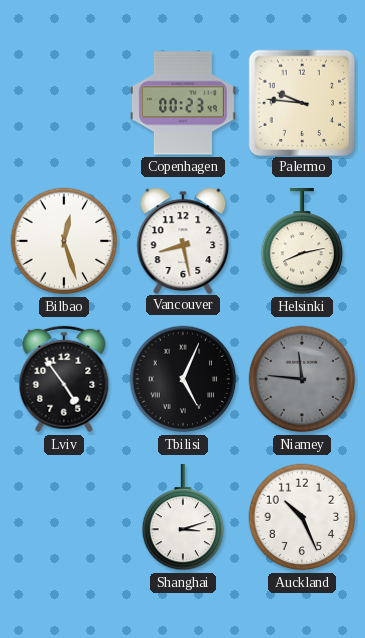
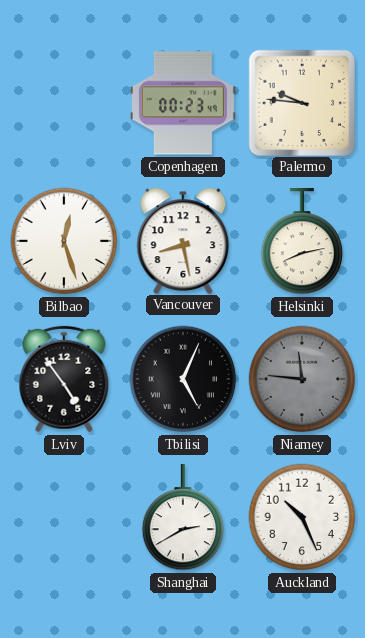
Shanghai: 3:12 -> 2:40 (183, 517)
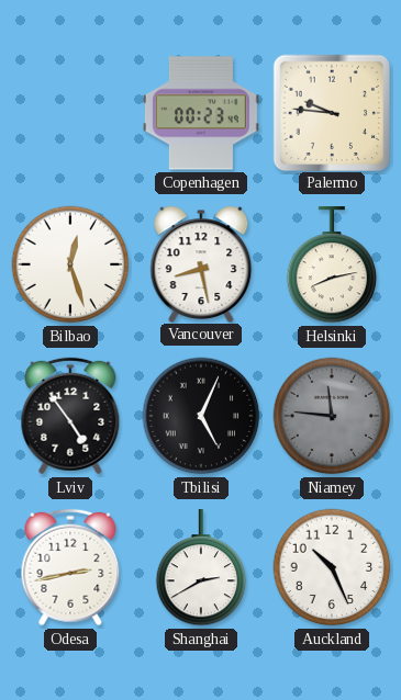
Odesa: none -> 2:43 (70, 567)
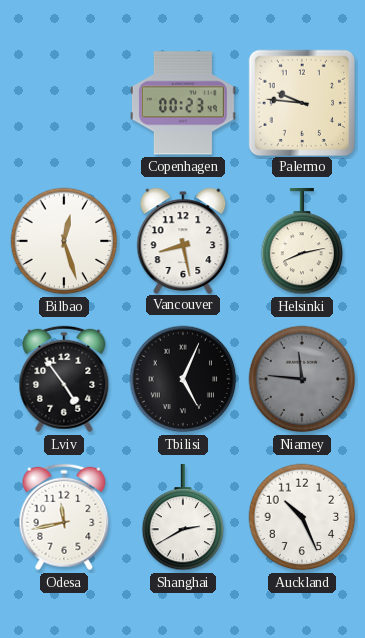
Odesa: 2:43 -> 11:43 (64, 517)
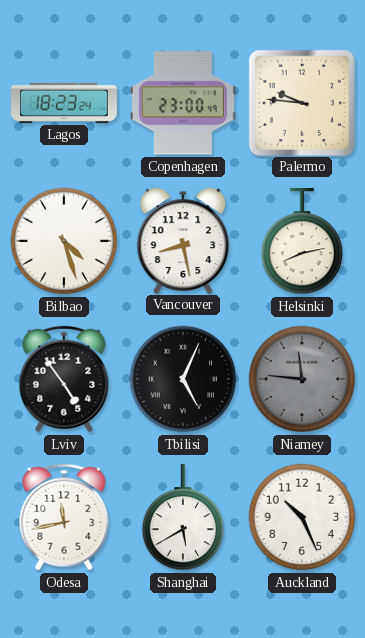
Lagos: none -> 18:23 (65, 103)
Copenhagen: 00:23 -> 23:00 (183, 103)
Bilbao: 12:27 -> 4:27 (64, 241)
Shanghai: 2:40 -> 5:40 (183, 517)
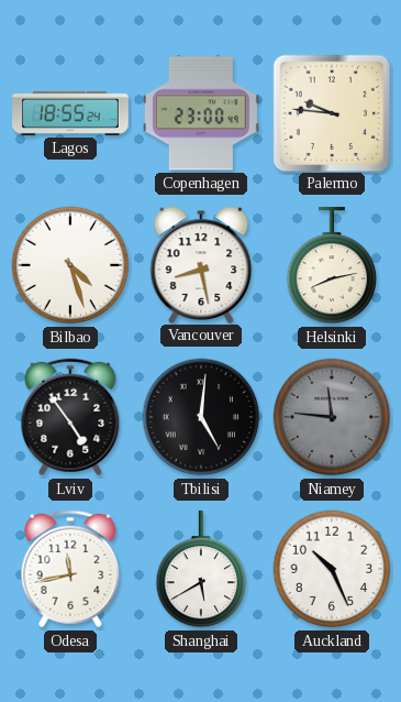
Lagos: 18:23 -> 18:55 (71, 113)
Tbilisi: 5:04 -> 5:01 (201, 417)
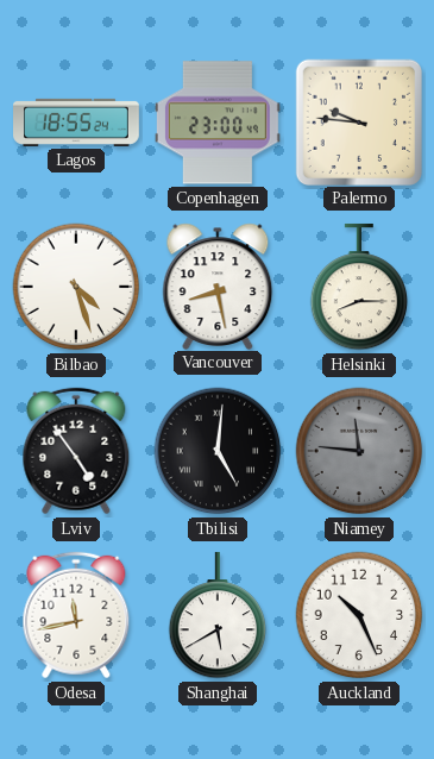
Helsinki: 8:13 -> 8:15 (359, 287)
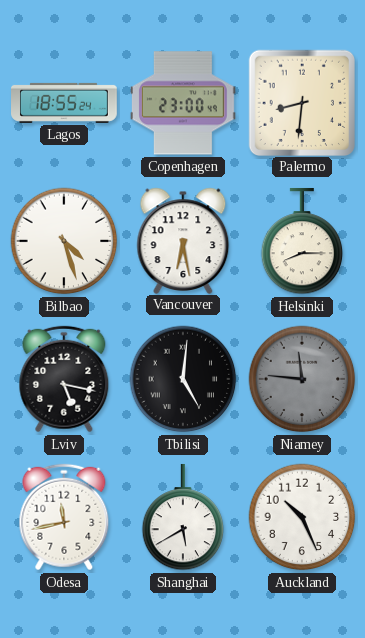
Palermo: 9:46 -> 8:31 (301, 102)
Vancouver: 8:28 -> 6:28 (183, 240)
Lviv: 4:54 -> 5:17 (64, 379)
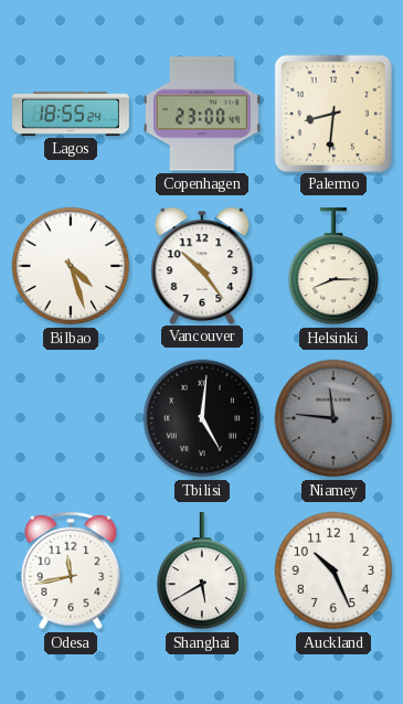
Vancouver: 6:28 -> 10:24 (202, 265)
Lviv: 5:17 -> none (64, 379)
